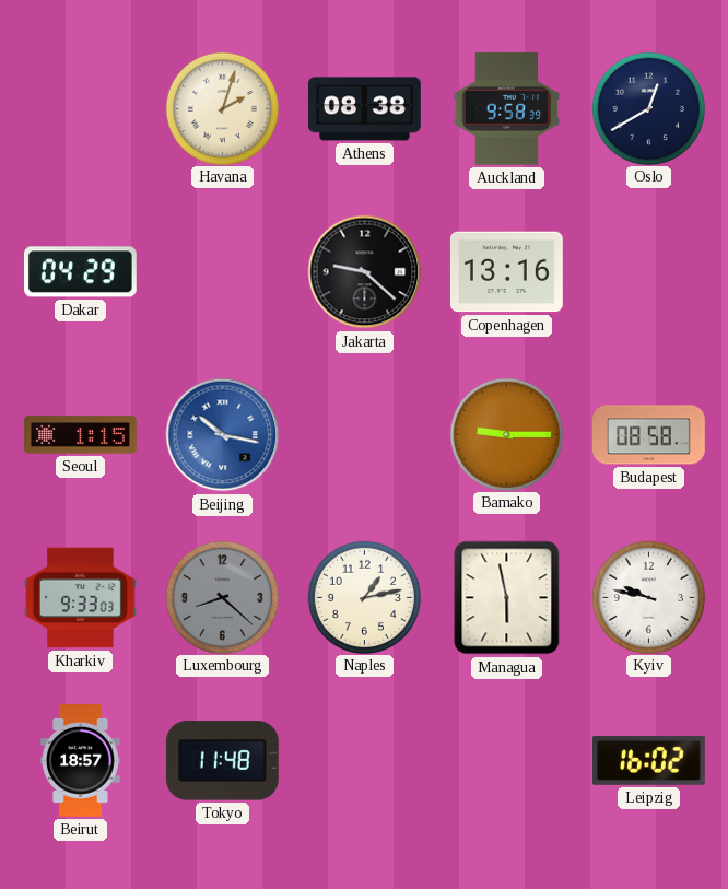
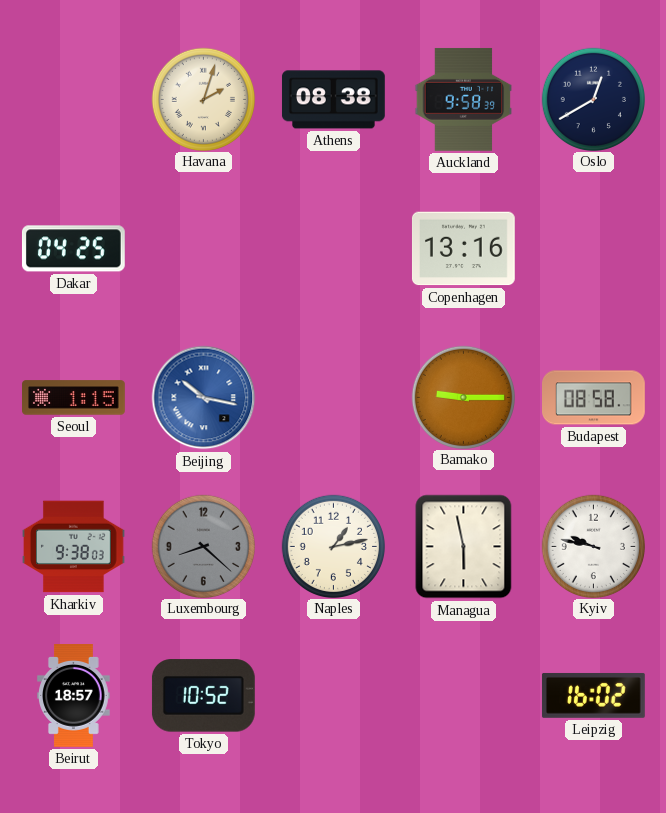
Dakar: 04:29 -> 04:25 (73, 249)
Jakarta: 9:22 -> none (365, 272)
Kharkiv: 9:33 -> 9:38 (74, 547)
Tokyo: 11:48 -> 10:52 (203, 696)
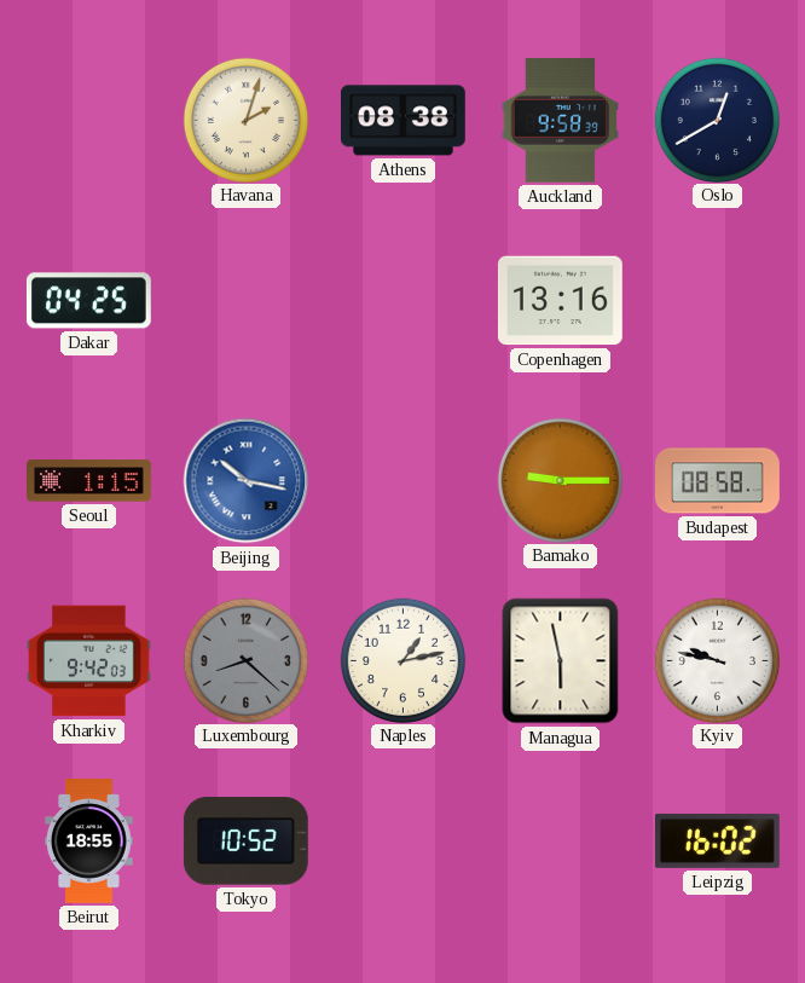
Kharkiv: 9:38 -> 9:42 (89, 661)
Beirut: 18:57 -> 18:55 (89, 842)
